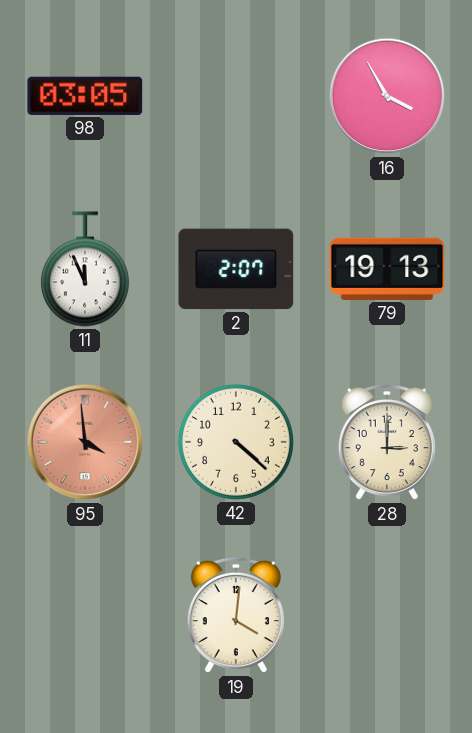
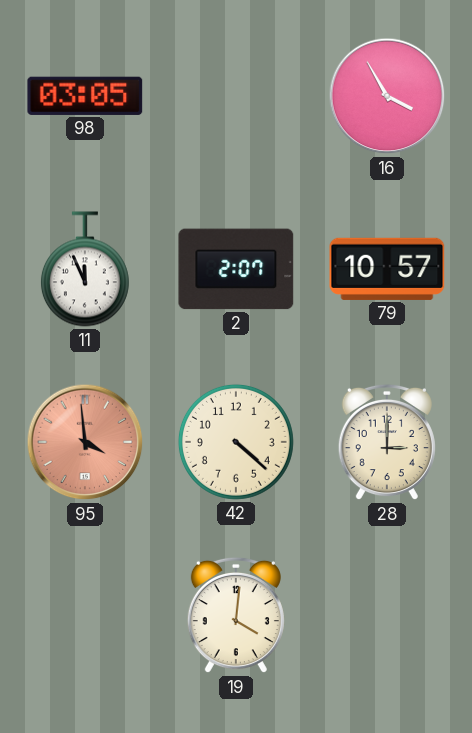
79: 19:13 -> 10:57 (387, 269)
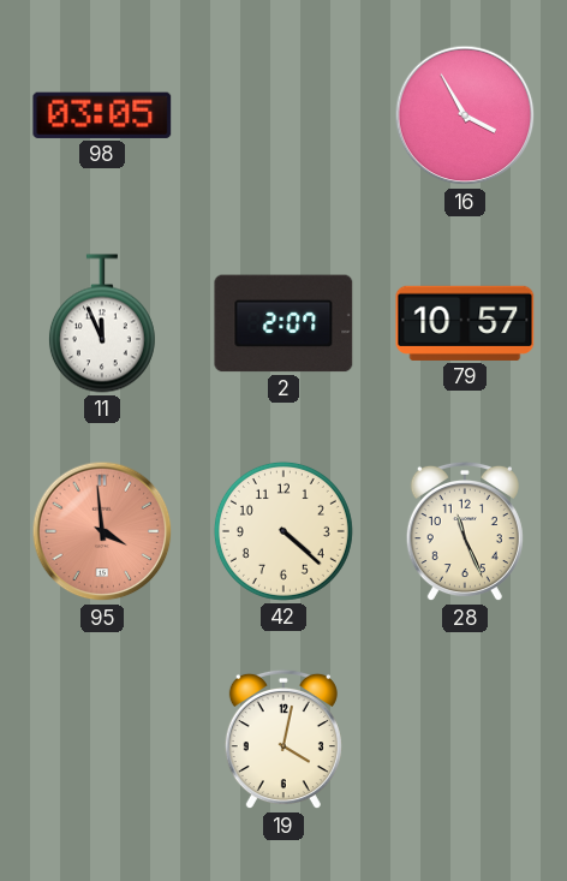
28: 3:00 -> 11:26 (465, 531)
19: 4:01 -> 4:02 (283, 739)
